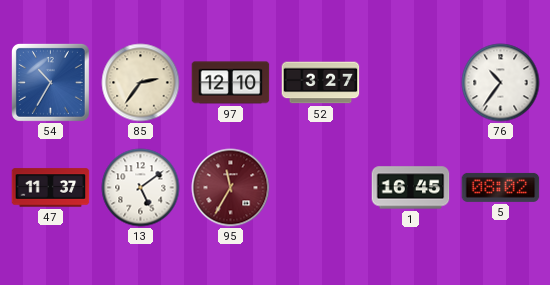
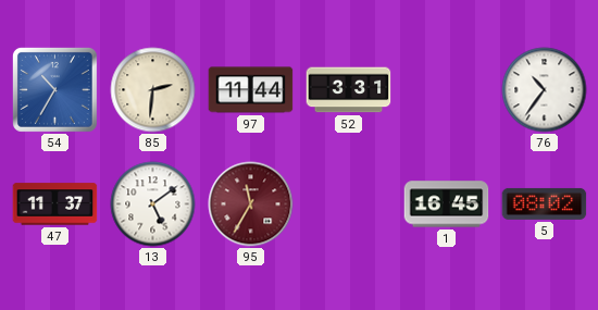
85: 2:36 -> 2:31 (153, 90)
97: 12:10 -> 11:44 (251, 90)
52: 3:27 -> 3:31 (349, 90)
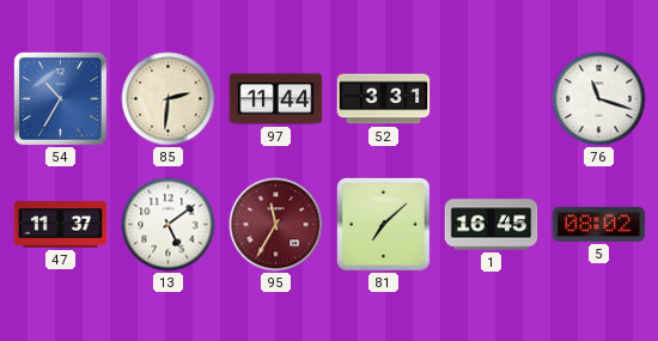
76: 10:36 -> 11:18 (599, 99)
81: none -> 7:08 (383, 224)
